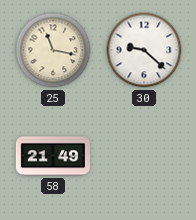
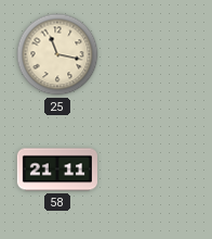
30: 9:22 -> none (144, 50)
58: 21:49 -> 21:11 (56, 169)
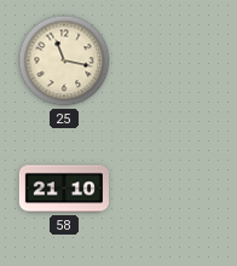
58: 21:11 -> 21:10 (63, 189)
